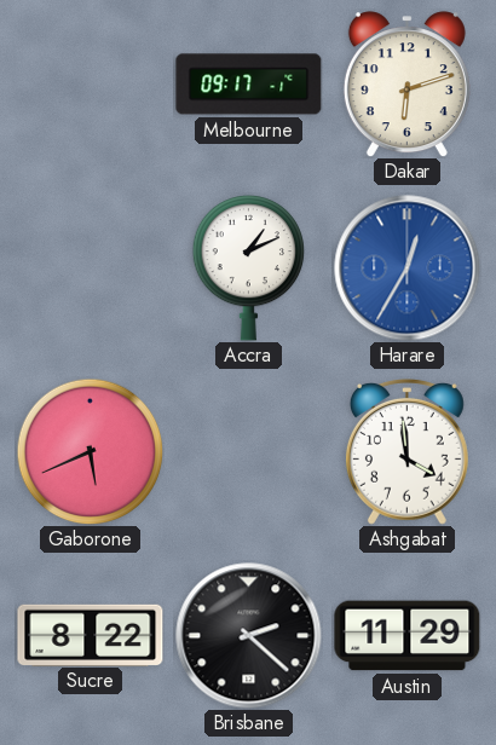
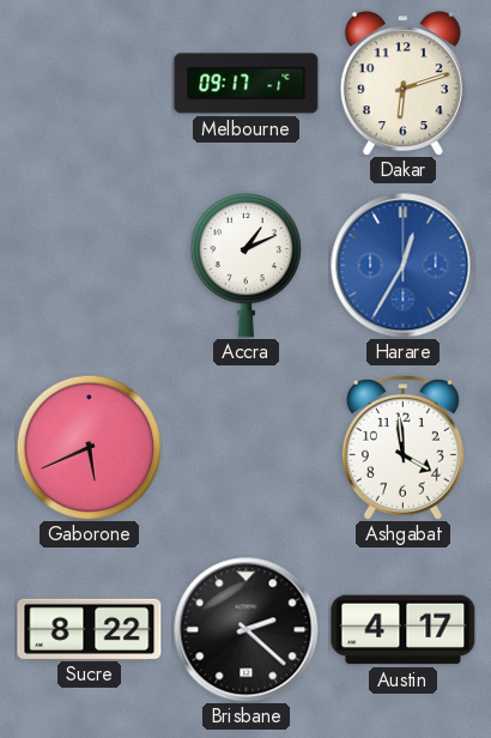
Austin: 11:29 -> 4:17 (404, 630)
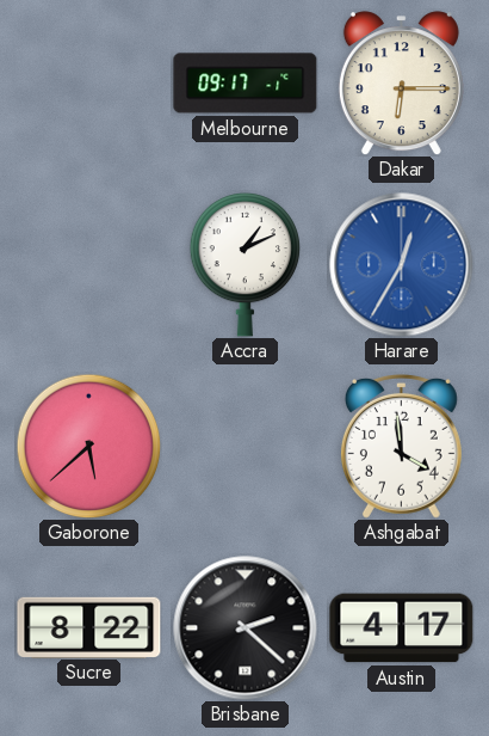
Dakar: 6:12 -> 6:15 (401, 84)
Gaborone: 5:41 -> 5:38 (88, 446)
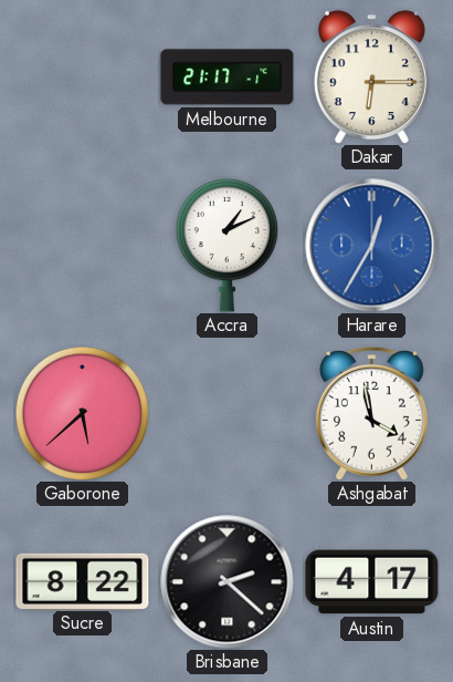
Melbourne: 09:17 -> 21:17 (228, 77)
Ashgabat: 3:59 -> 3:58 (371, 413)
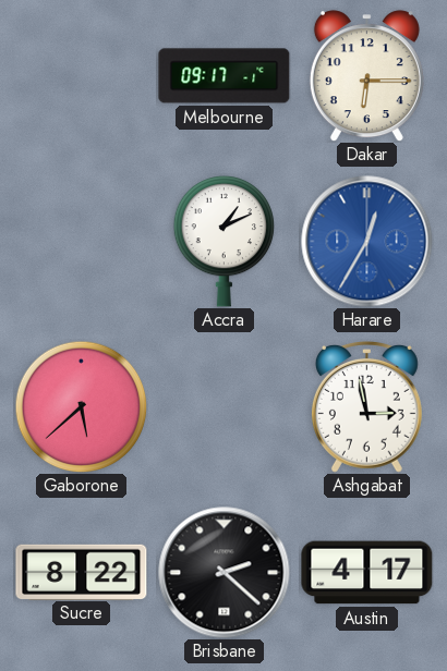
Melbourne: 21:17 -> 09:17 (225, 76)
Ashgabat: 3:58 -> 2:58 (366, 406)
